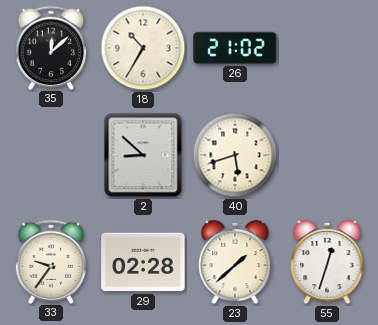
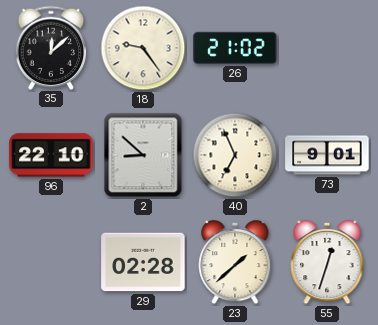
18: 10:35 -> 9:24 (143, 48)
96: none -> 22:10 (51, 155)
40: 5:42 -> 6:56 (235, 155)
73: none -> 9:01 (327, 155)
33: 9:36 -> none (51, 261)
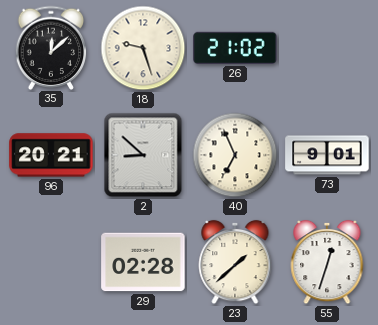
18: 9:24 -> 9:27 (143, 48)
96: 22:10 -> 20:21 (51, 155)
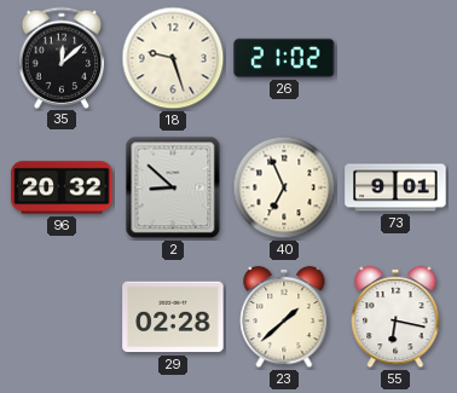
96: 20:21 -> 20:32 (62, 187)
55: 12:33 -> 6:17 (395, 317)
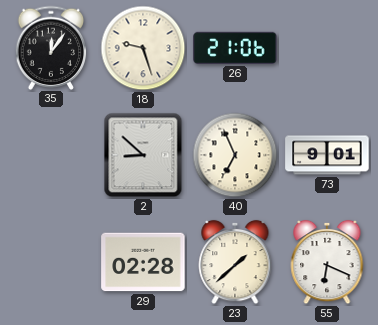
35: 12:08 -> 12:06 (51, 47)
26: 21:02 -> 21:06 (235, 48)
96: 20:32 -> none (62, 187)
55: 6:17 -> 6:19 (327, 262)
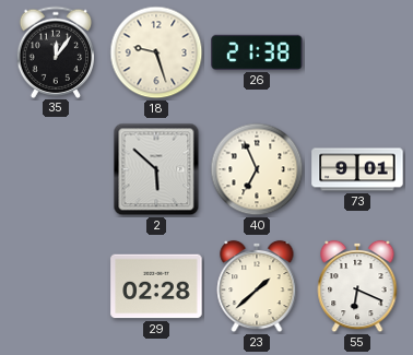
26: 21:06 -> 21:38 (257, 52)
2: 8:52 -> 5:52 (156, 169)
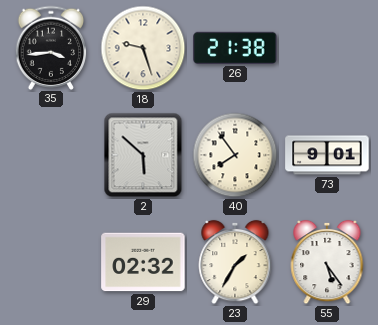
35: 12:06 -> 3:44 (51, 47)
40: 6:56 -> 7:54 (235, 155)
29: 02:28 -> 02:32 (143, 262)
23: 1:38 -> 1:35 (235, 262)
55: 6:19 -> 5:24 (327, 262)
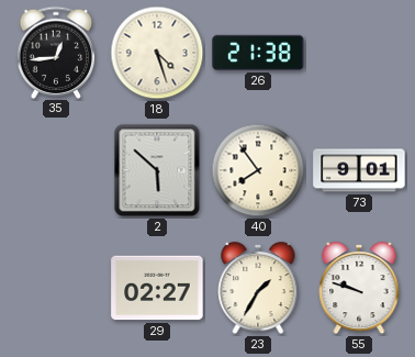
35: 3:44 -> 12:44 (56, 52)
18: 9:27 -> 4:27 (157, 53)
29: 02:32 -> 02:27 (157, 288)
55: 5:24 -> 9:48 (359, 288)
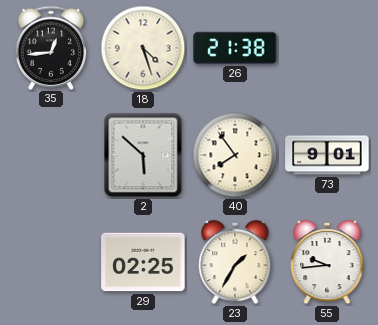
29: 02:27 -> 02:25 (143, 262)
55: 9:48 -> 9:44 (327, 262)
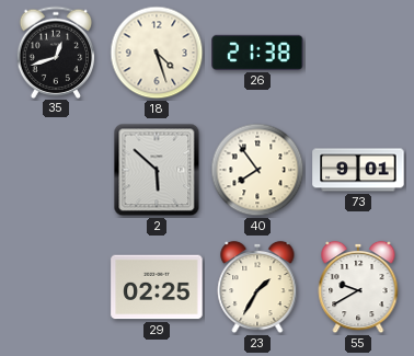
35: 12:44 -> 12:42 (56, 51)
55: 9:44 -> 9:40 (358, 287)
